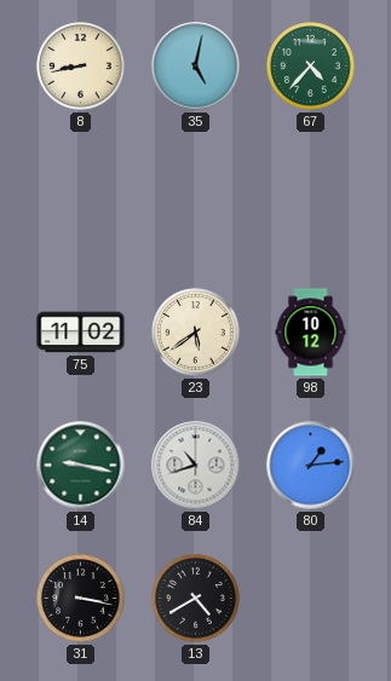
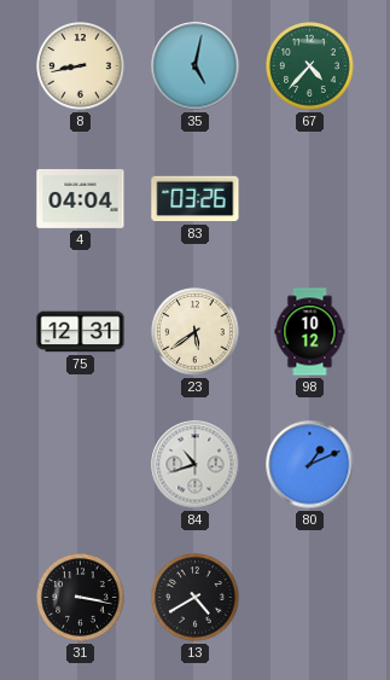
4: none -> 04:04 (81, 199)
83: none -> 03:26 (196, 199)
75: 11:02 -> 12:31 (81, 332)
14: 9:17 -> none (81, 466)
80: 1:14 -> 1:11 (310, 465)
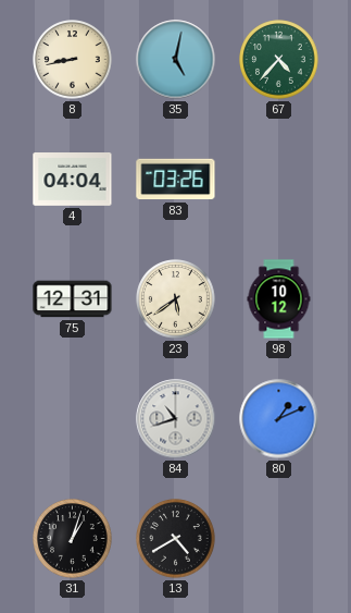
31: 3:17 -> 1:03 (73, 539)
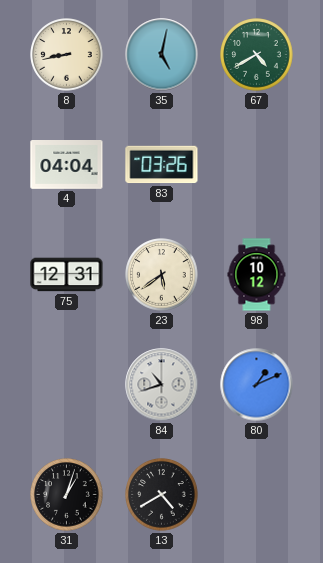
67: 4:37 -> 4:40 (257, 55)
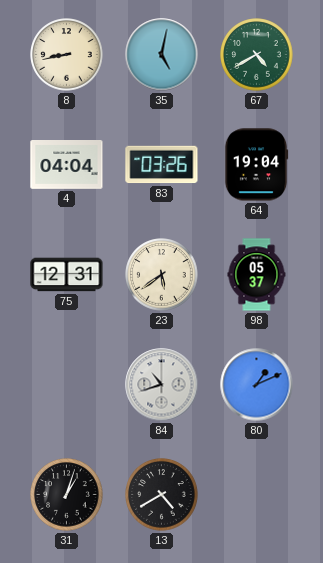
64: none -> 19:04 (256, 165)
98: 10:12 -> 05:37 (257, 275)
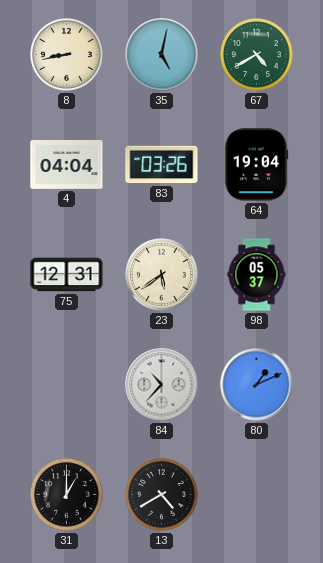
84: 10:42 -> 10:37 (162, 385)
31: 1:03 -> 1:00 (67, 495)
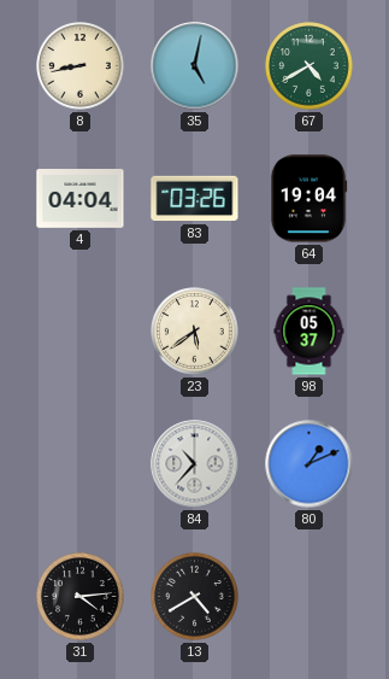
75: 12:31 -> none (67, 275)
31: 1:00 -> 4:14 (81, 597)
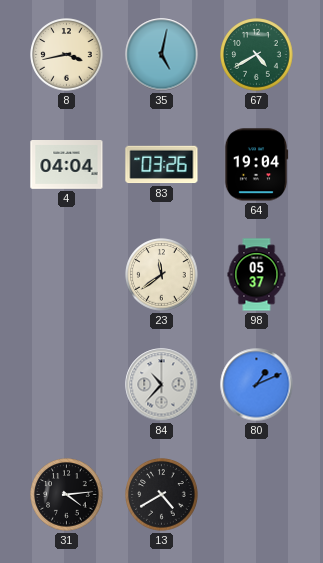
8: 8:43 -> 3:43 (67, 55)
23: 5:39 -> 11:39 (162, 275)
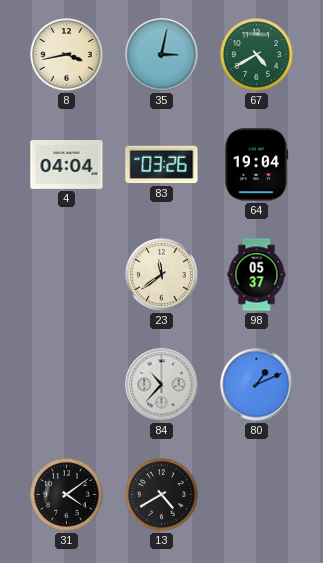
35: 5:02 -> 3:02 (162, 55)
31: 4:14 -> 4:09 (67, 495)
